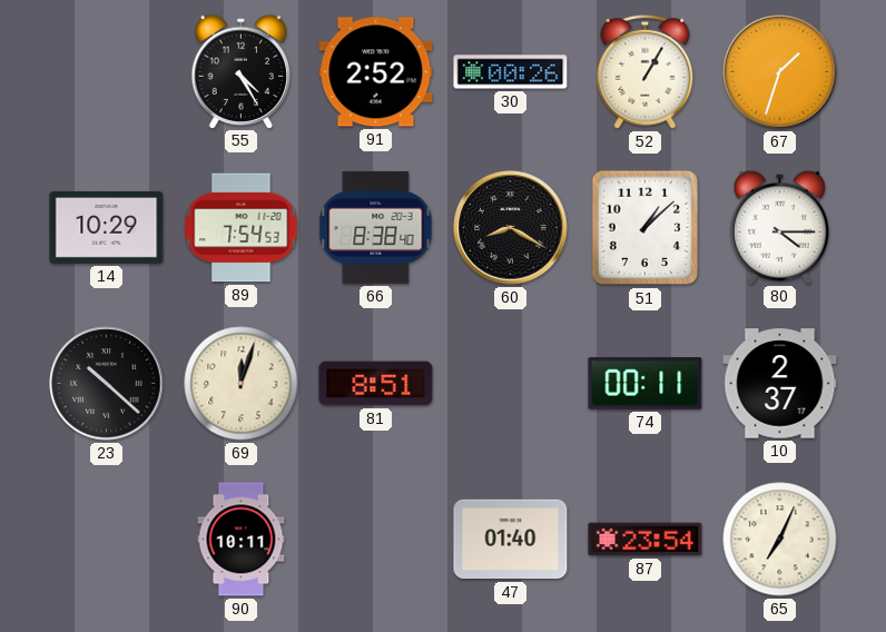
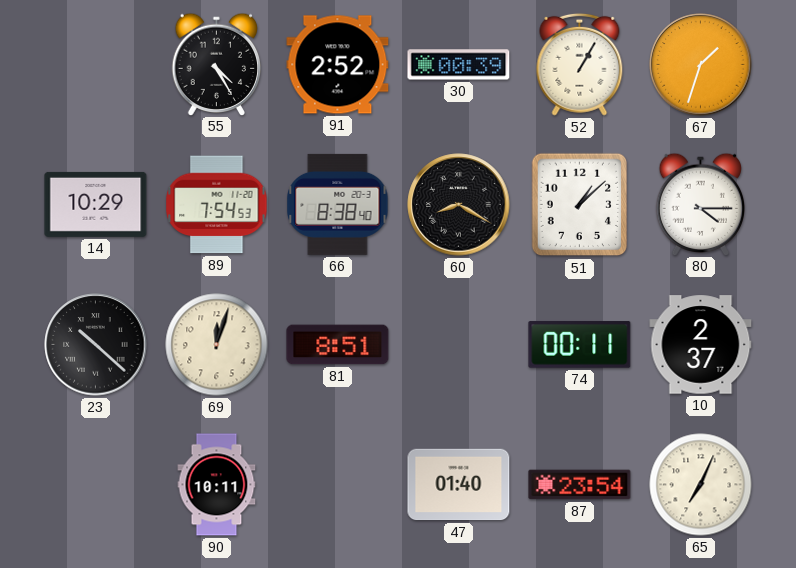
30: 00:26 -> 00:39 (459, 65)
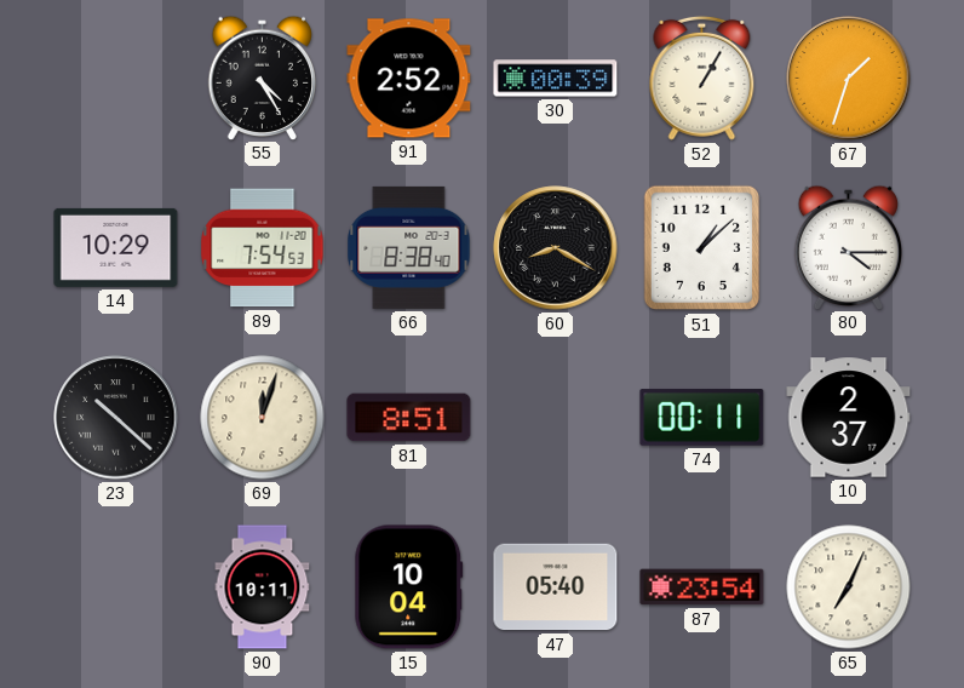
15: none -> 10:04 (409, 587)
47: 01:40 -> 05:40 (556, 587)
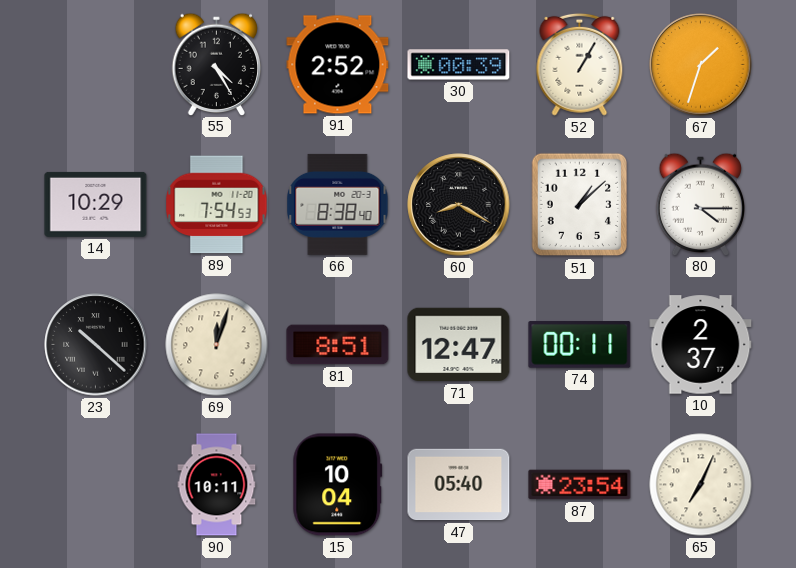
71: none -> 12:47 (459, 345)
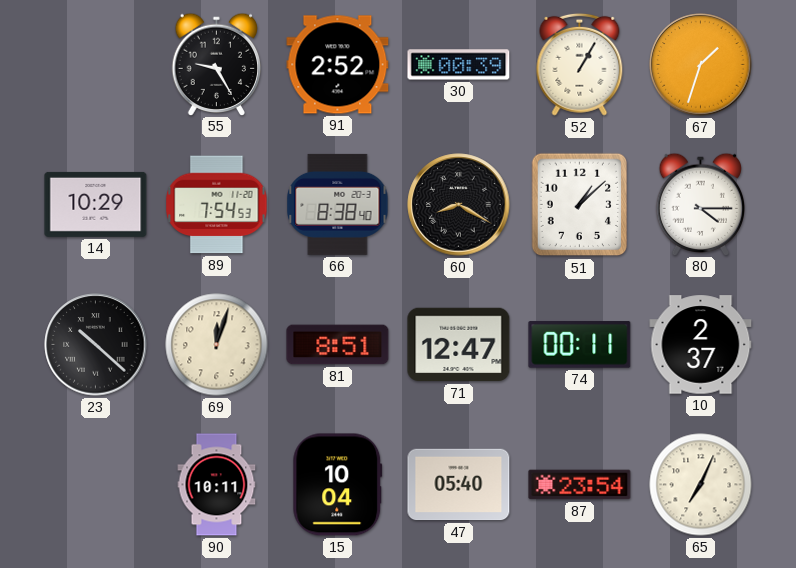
55: 4:25 -> 9:25 (217, 64)
